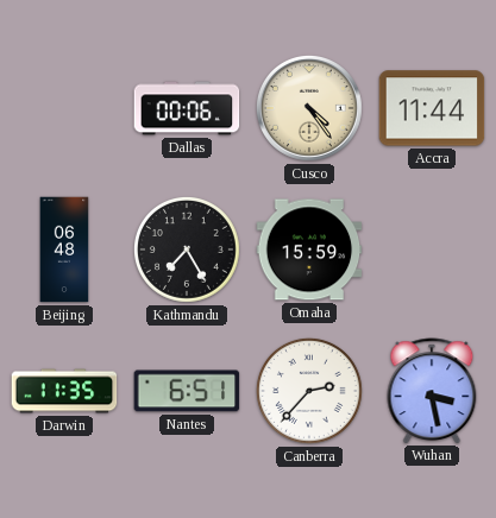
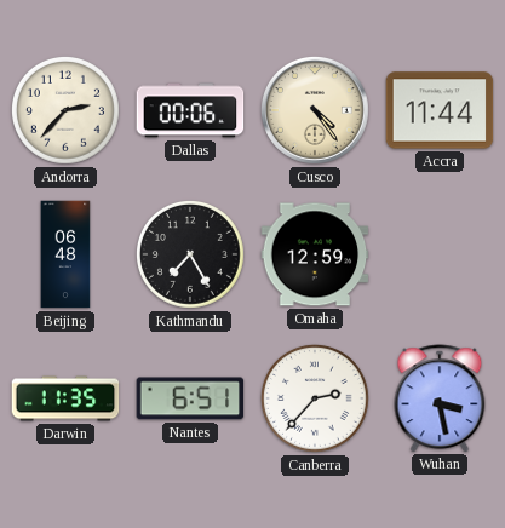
Andorra: none -> 2:37 (65, 110)
Omaha: 15:59 -> 12:59 (315, 254)
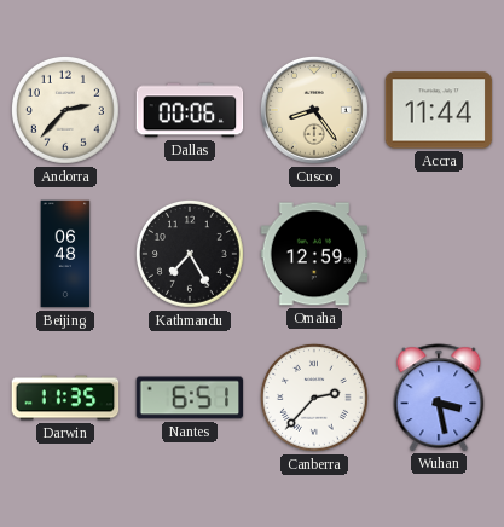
Cusco: 4:24 -> 8:24 (314, 110)
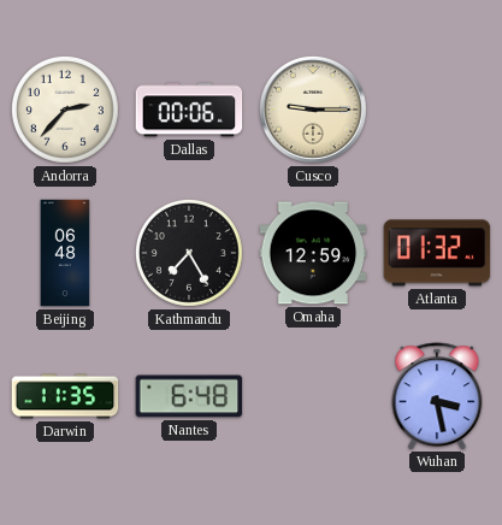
Cusco: 8:24 -> 9:15 (313, 110)
Accra: 11:44 -> none (439, 110)
Atlanta: none -> 01:32 (437, 253)
Nantes: 6:51 -> 6:48 (189, 396)
Canberra: 2:37 -> none (314, 398)
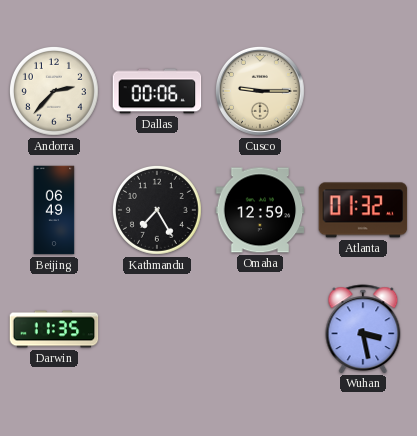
Beijing: 06:48 -> 06:49 (54, 210)
Nantes: 6:48 -> none (189, 396)
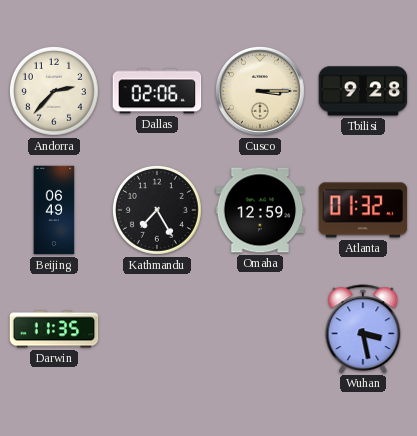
Dallas: 00:06 -> 02:06 (157, 91)
Cusco: 9:15 -> 3:15 (260, 91)
Tbilisi: none -> 9:28 (363, 91)
